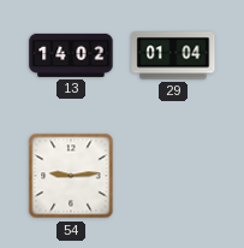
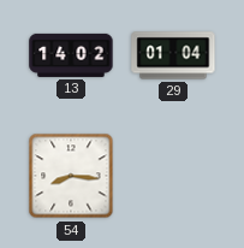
54: 9:14 -> 8:16 (71, 176)
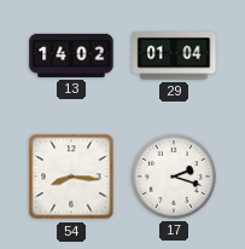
17: none -> 2:18 (174, 176)
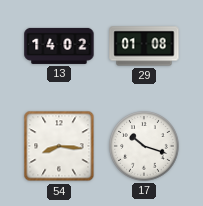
29: 01:04 -> 01:08 (144, 46)
17: 2:18 -> 10:18 (144, 146)
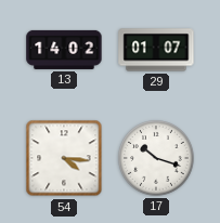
29: 01:08 -> 01:07 (156, 50)
54: 8:16 -> 4:16 (64, 158)
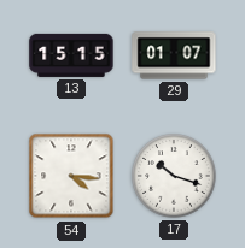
13: 14:02 -> 15:15 (71, 55)
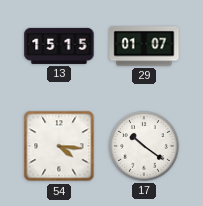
17: 10:18 -> 10:21 (144, 146)
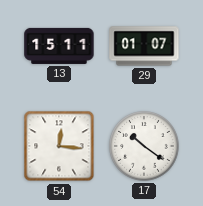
13: 15:15 -> 15:11 (59, 46)
54: 4:16 -> 12:16 (59, 146)
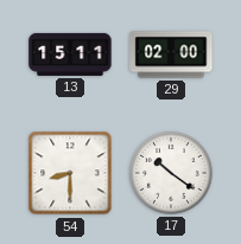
29: 01:07 -> 02:00 (171, 54)
54: 12:16 -> 8:30 (70, 173)
